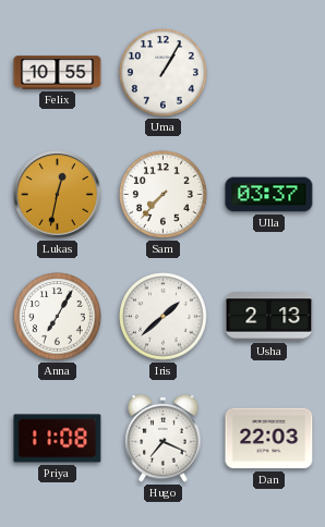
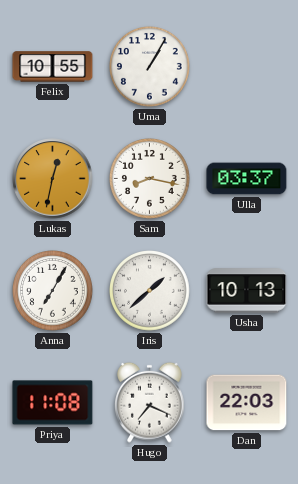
Sam: 7:37 -> 8:17 (150, 179)
Usha: 2:13 -> 10:13 (247, 291)
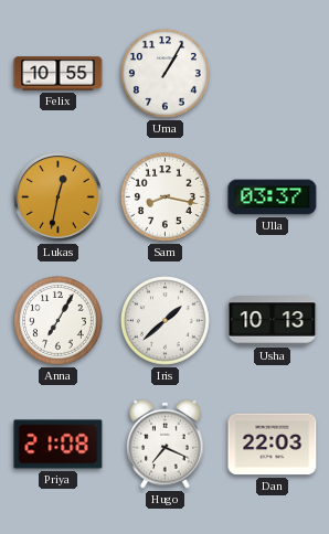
Priya: 11:08 -> 21:08 (59, 445)
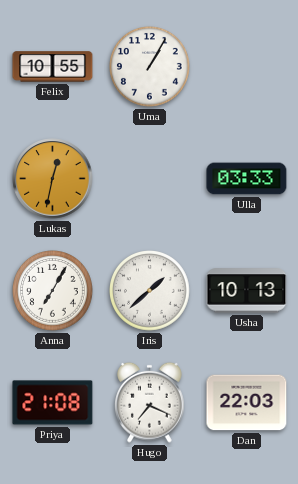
Sam: 8:17 -> none (166, 197)
Ulla: 03:37 -> 03:33 (247, 179)
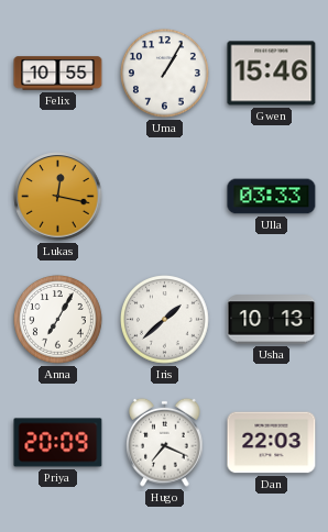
Gwen: none -> 15:46 (272, 74)
Lukas: 12:32 -> 12:17 (58, 197)
Priya: 21:08 -> 20:09 (58, 443)
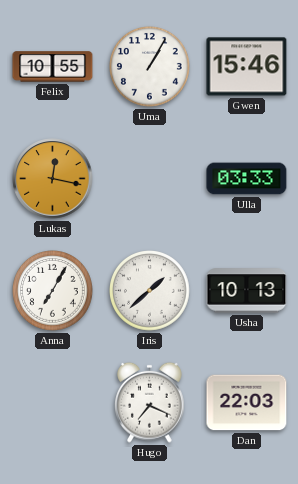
Priya: 20:09 -> none (58, 443)
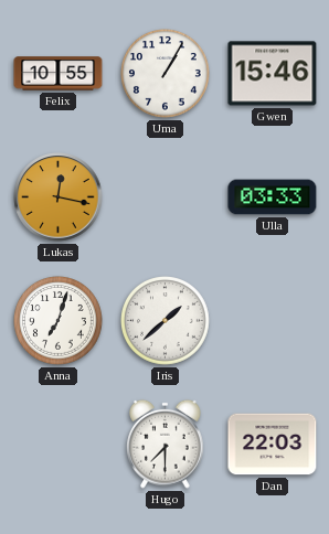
Anna: 7:05 -> 7:03 (59, 321)
Usha: 10:13 -> none (247, 291)
Hugo: 7:19 -> 7:30 (166, 444)
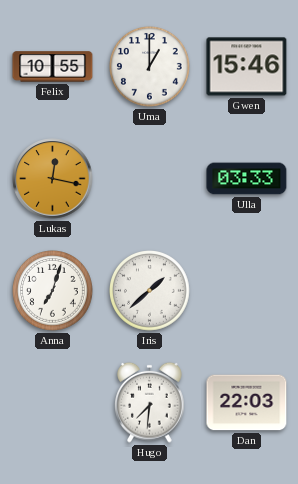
Uma: 1:05 -> 1:00 (150, 67)
Hugo: 7:30 -> 7:31 (150, 402)
